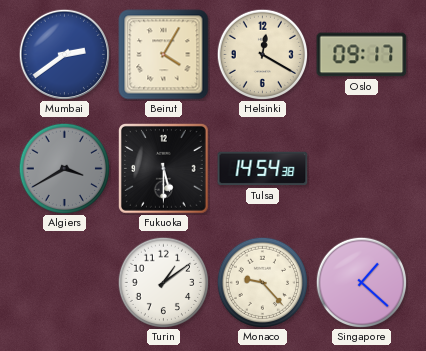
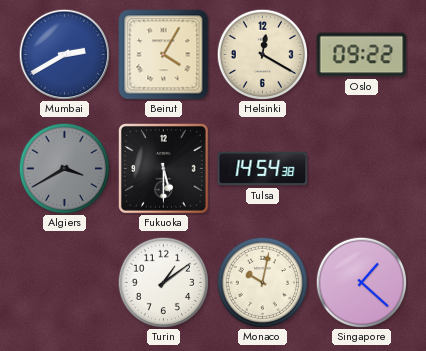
Mumbai: 2:39 -> 2:40 (64, 54)
Oslo: 09:17 -> 09:22 (362, 55)
Monaco: 9:23 -> 10:02 (262, 282)
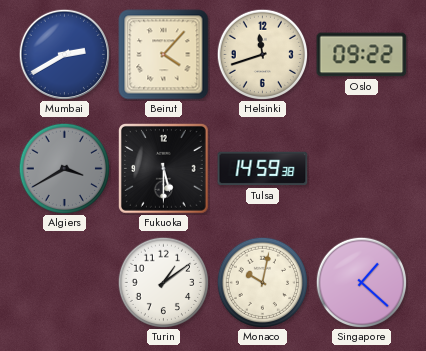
Beirut: 4:05 -> 4:07 (164, 55)
Helsinki: 12:20 -> 11:42 (262, 54)
Tulsa: 14:54 -> 14:59 (263, 169)
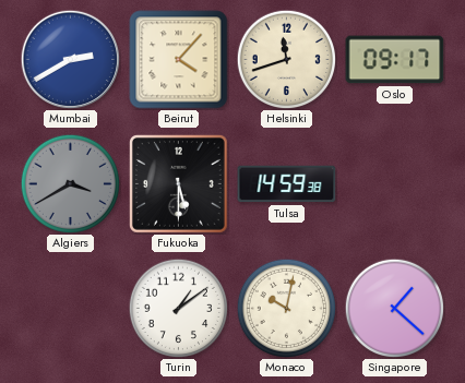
Oslo: 09:22 -> 09:17 (395, 60)
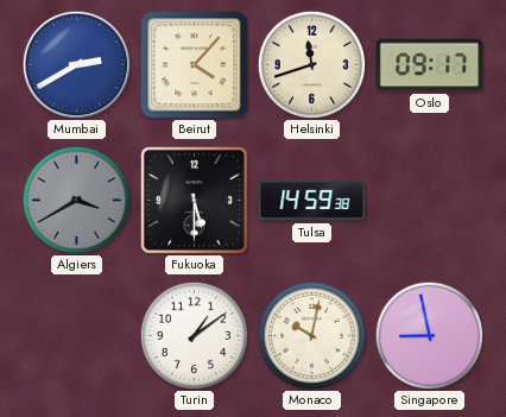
Singapore: 1:22 -> 8:58 (429, 335)
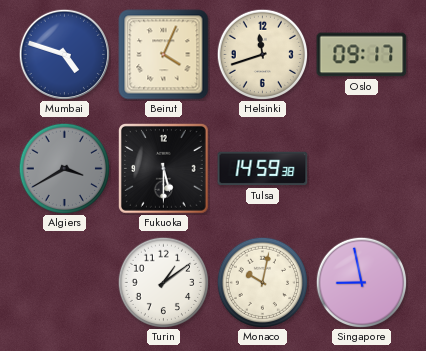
Mumbai: 2:40 -> 4:48 (64, 54)
Beirut: 4:07 -> 4:04 (164, 55)
